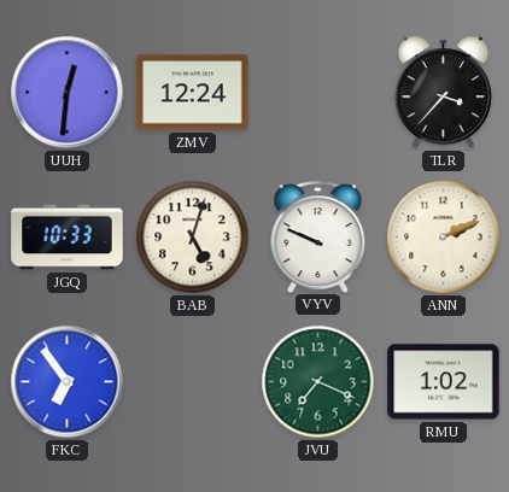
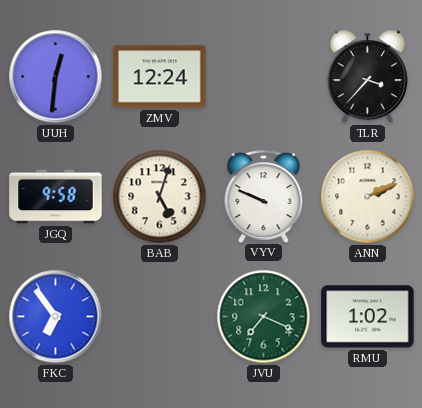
JGQ: 10:33 -> 9:58 (56, 197)
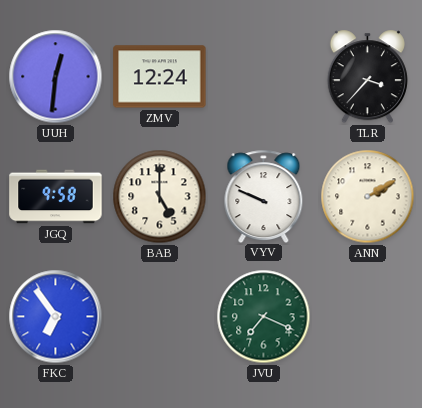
BAB: 5:03 -> 5:00 (160, 197)
ANN: 2:11 -> 2:10 (368, 197)
RMU: 1:02 -> none (368, 317)
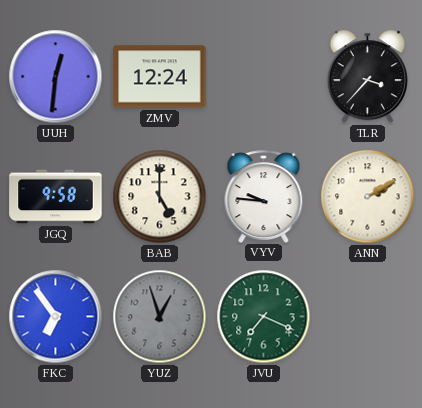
VYV: 9:49 -> 9:46 (264, 196)
YUZ: none -> 12:57 (160, 317)
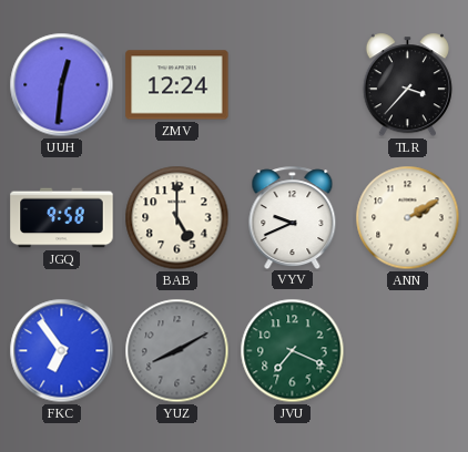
VYV: 9:46 -> 9:41 (293, 217)
YUZ: 12:57 -> 8:10 (177, 351)
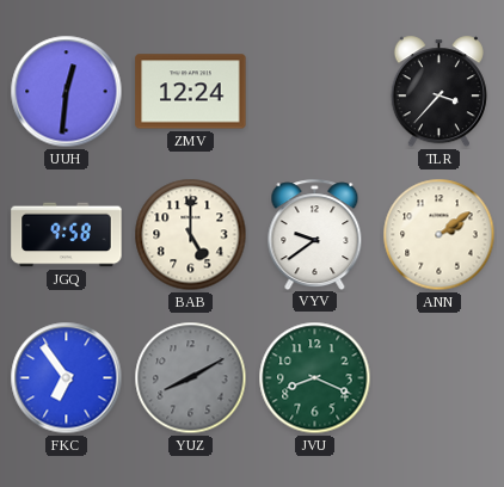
VYV: 9:41 -> 9:39 (315, 234)
ANN: 2:10 -> 2:09 (440, 235)
JVU: 7:19 -> 8:19 (315, 378)
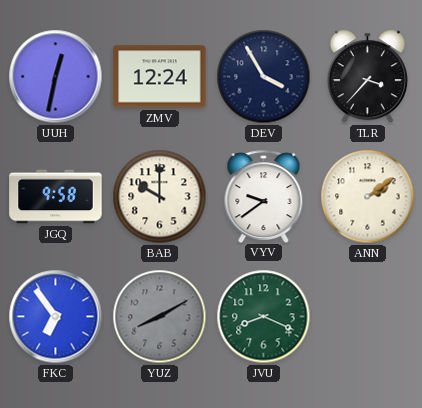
UUH: 12:31 -> 12:32 (56, 77)
DEV: none -> 3:55 (264, 77)
BAB: 5:00 -> 10:00 (160, 197)
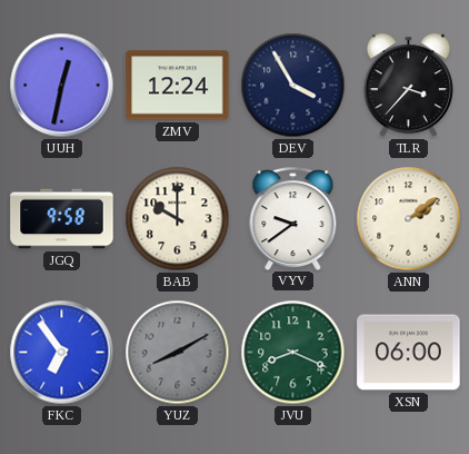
XSN: none -> 06:00 (409, 353)
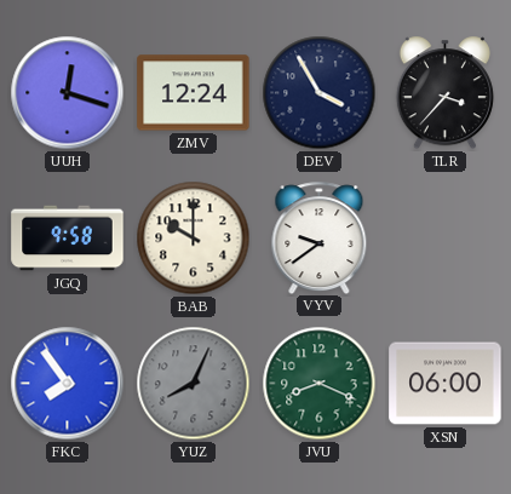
UUH: 12:32 -> 12:18 (68, 93)
ANN: 2:09 -> none (409, 219)
FKC: 6:54 -> 7:54 (68, 384)
YUZ: 8:10 -> 8:04 (194, 384)
